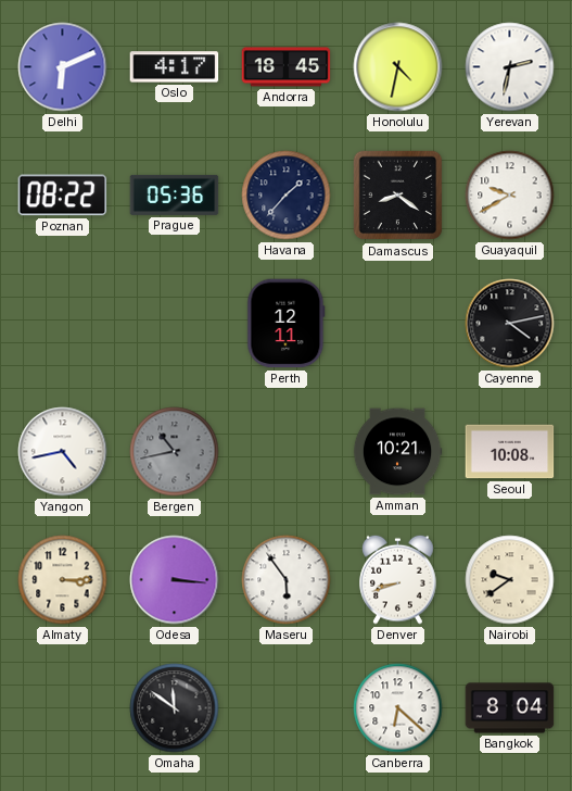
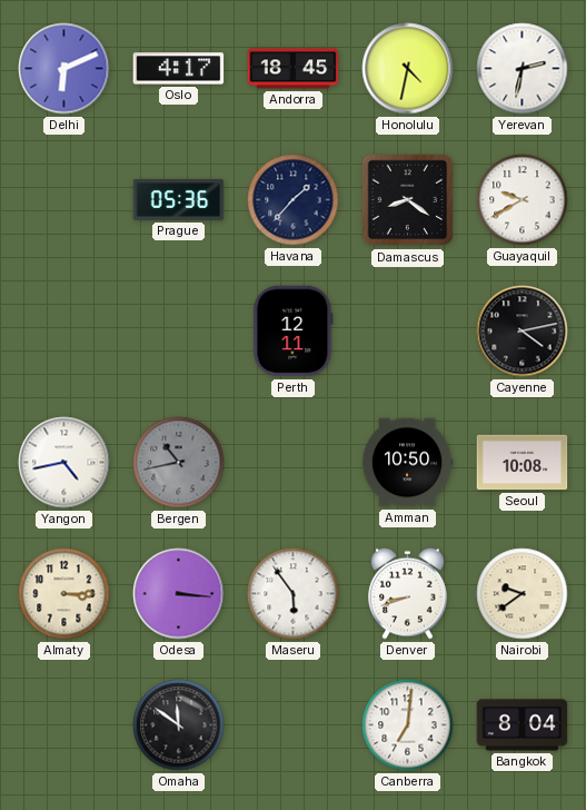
Poznan: 08:22 -> none (63, 196)
Amman: 10:21 -> 10:50 (407, 463)
Canberra: 6:22 -> 7:01 (408, 725)
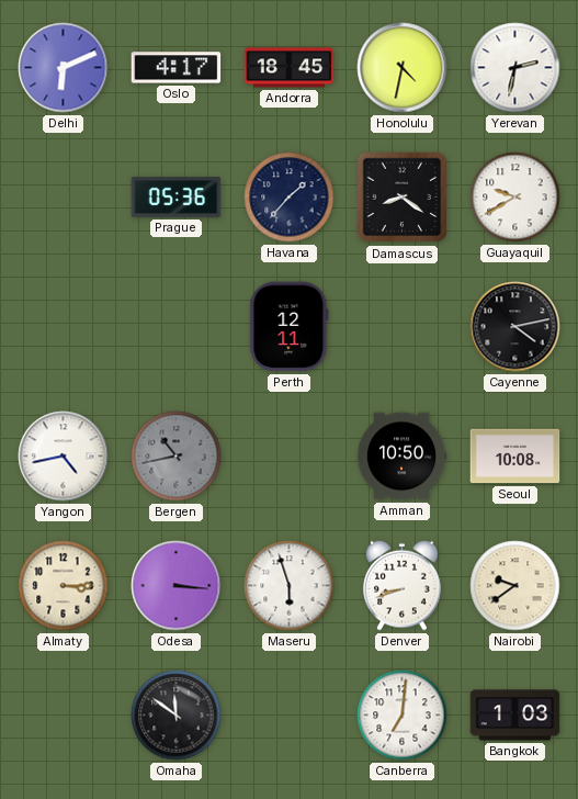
Maseru: 5:54 -> 5:57 (290, 586)
Bangkok: 8:04 -> 1:03 (515, 716)
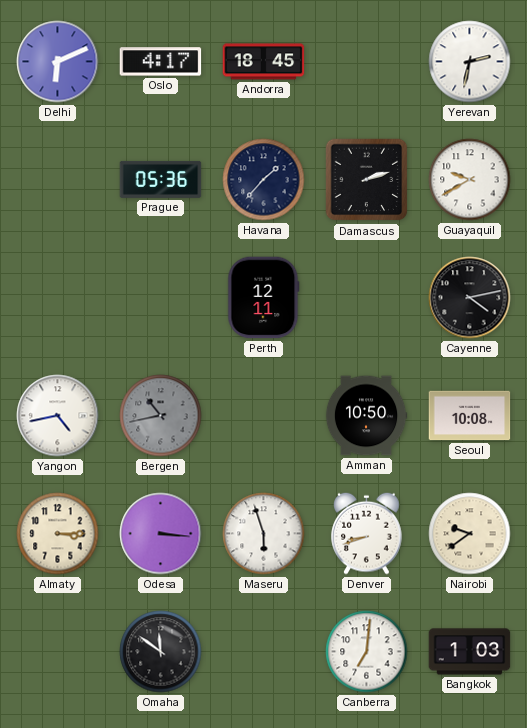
Honolulu: 4:32 -> none (403, 68)
Damascus: 8:21 -> 2:12 (367, 180)
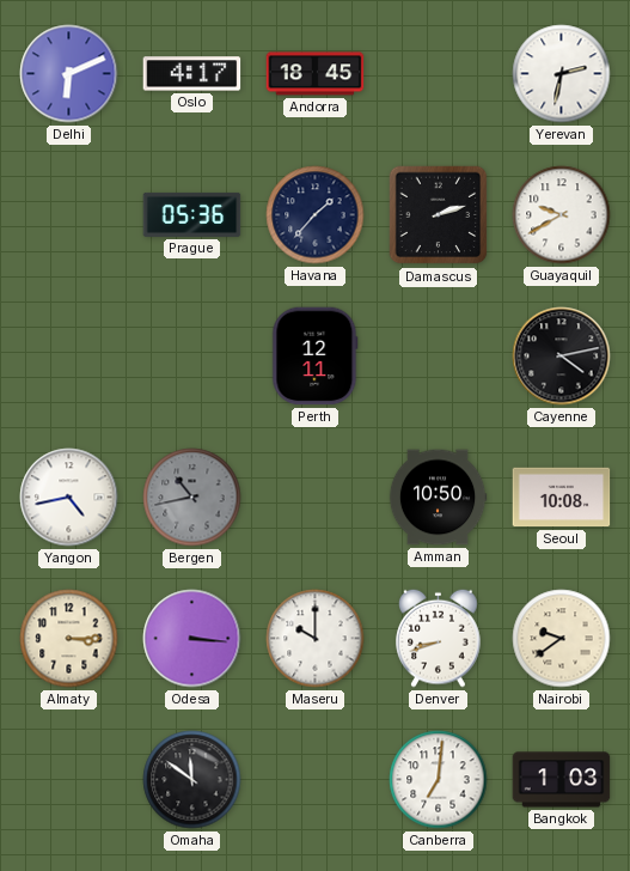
Maseru: 5:57 -> 10:00 (316, 639)
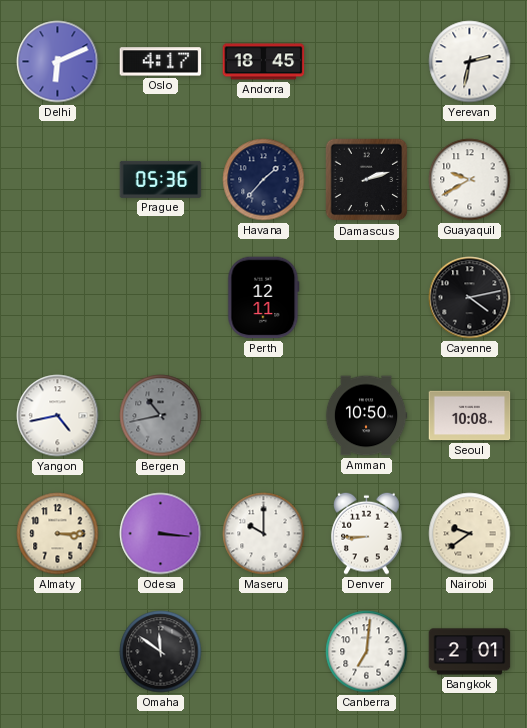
Denver: 8:42 -> 8:45 (367, 533)
Bangkok: 1:03 -> 2:01 (470, 652)
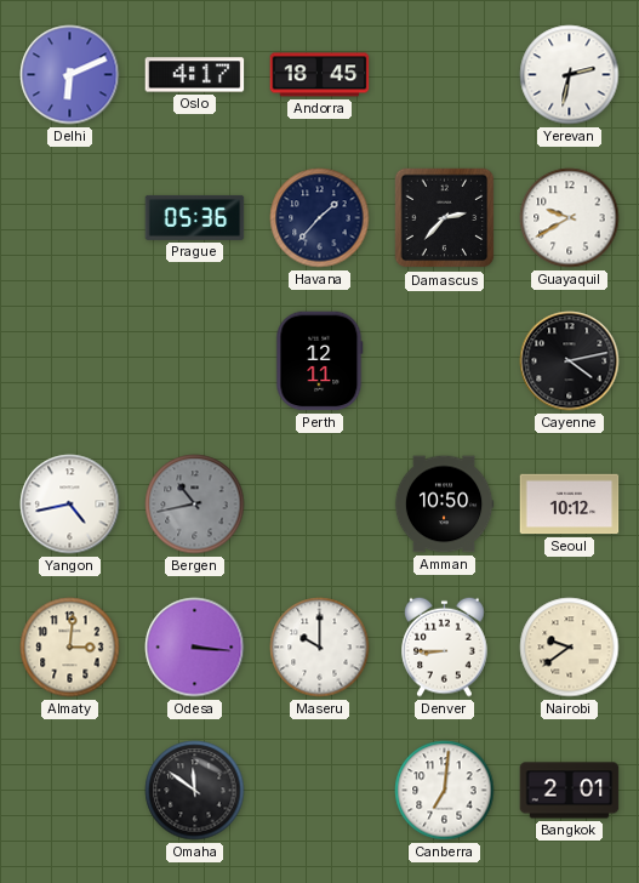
Damascus: 2:12 -> 2:37 (445, 218)
Seoul: 10:08 -> 10:12 (570, 505)
Almaty: 3:15 -> 3:01 (70, 648)
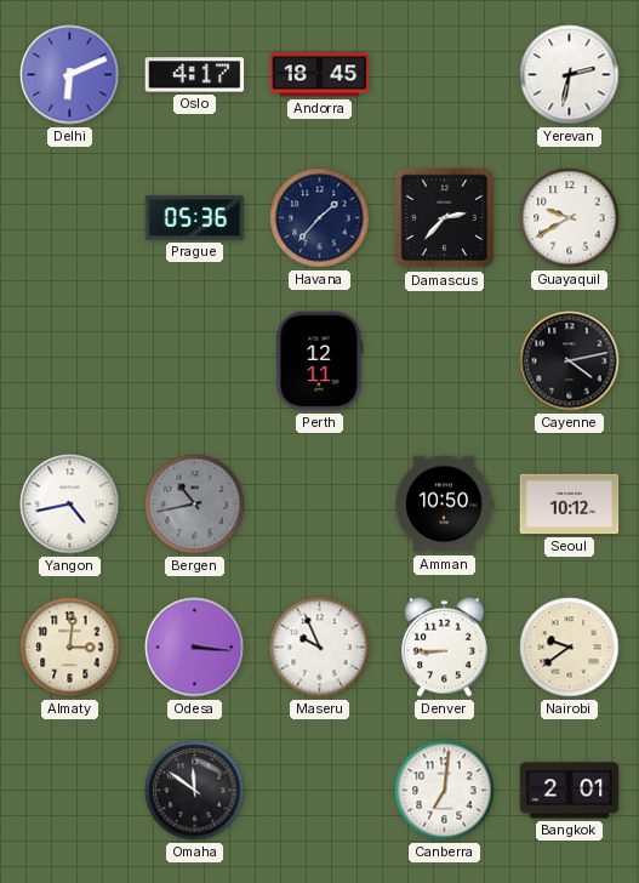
Maseru: 10:00 -> 9:56 (320, 648)
